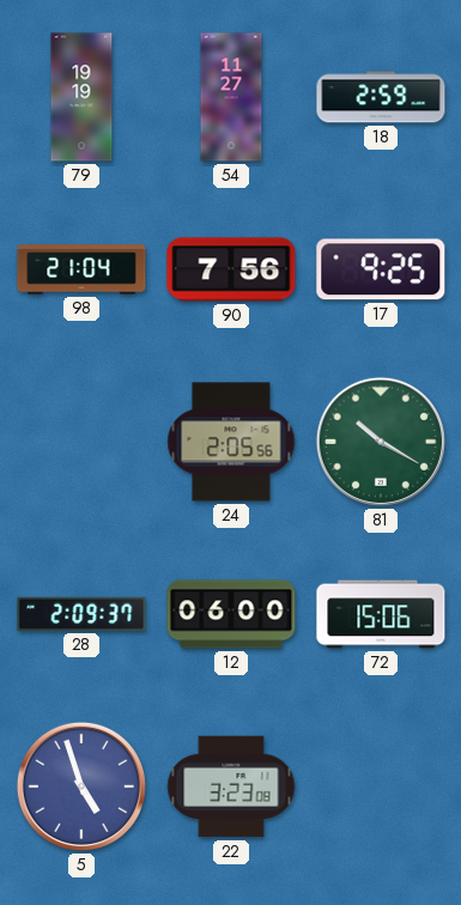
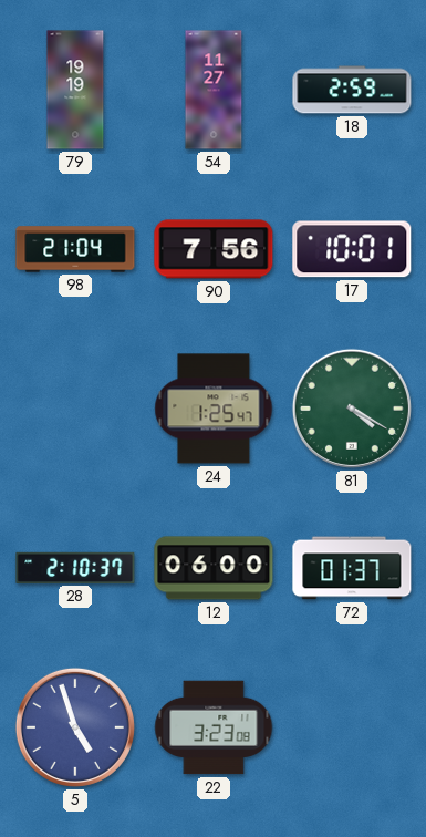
17: 9:25 -> 10:01 (352, 249)
24: 2:05 -> 1:25 (214, 409)
81: 10:20 -> 4:20 (352, 409)
28: 2:09 -> 2:10 (75, 568)
72: 15:06 -> 01:37 (352, 568)
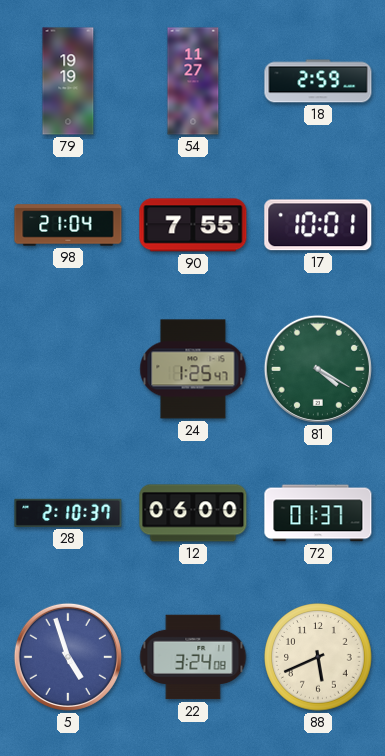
90: 7:56 -> 7:55 (193, 225)
22: 3:23 -> 3:24 (193, 657)
88: none -> 5:41 (318, 657)
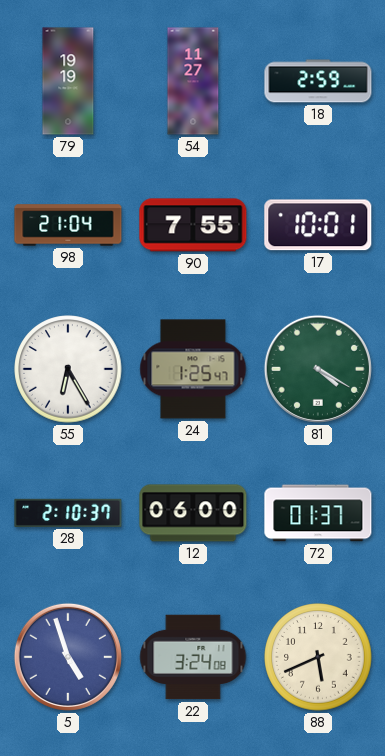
55: none -> 6:25 (68, 369)
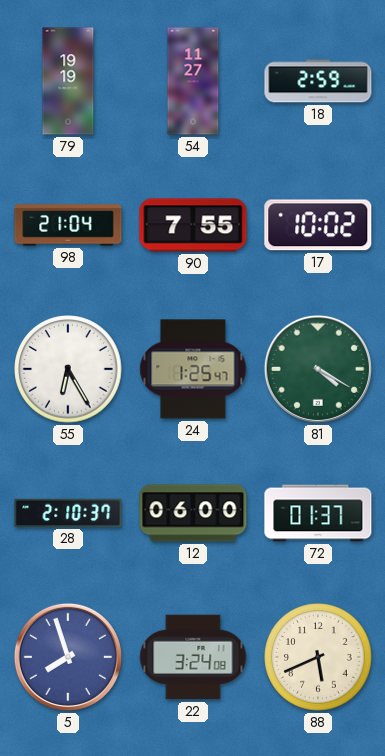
17: 10:01 -> 10:02 (318, 225)
5: 4:57 -> 7:57 (68, 657)
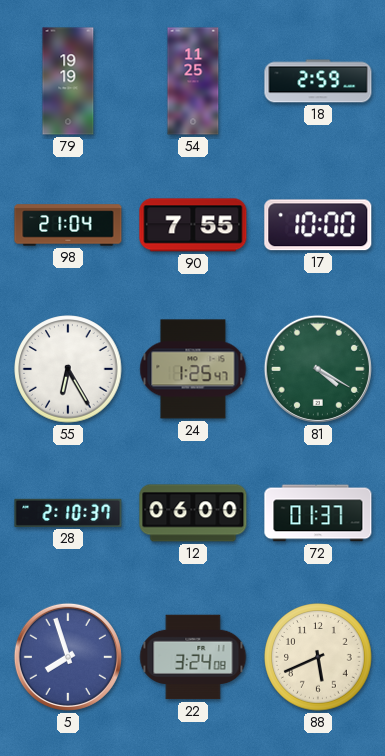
54: 11:27 -> 11:25 (193, 81)
17: 10:02 -> 10:00 (318, 225)
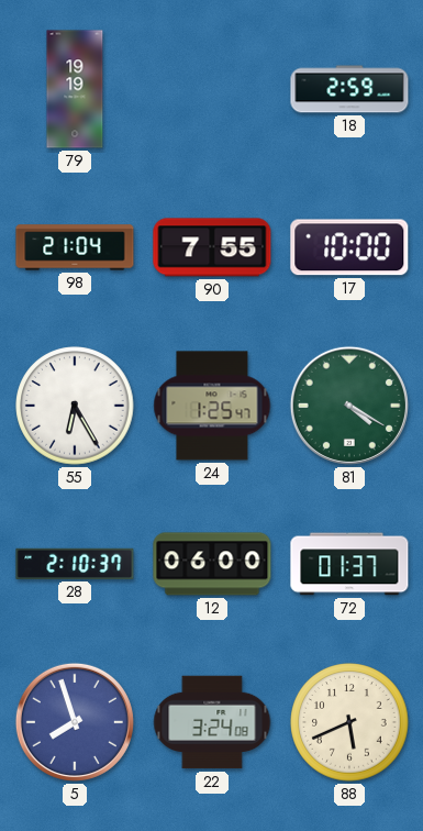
54: 11:25 -> none (193, 81)
